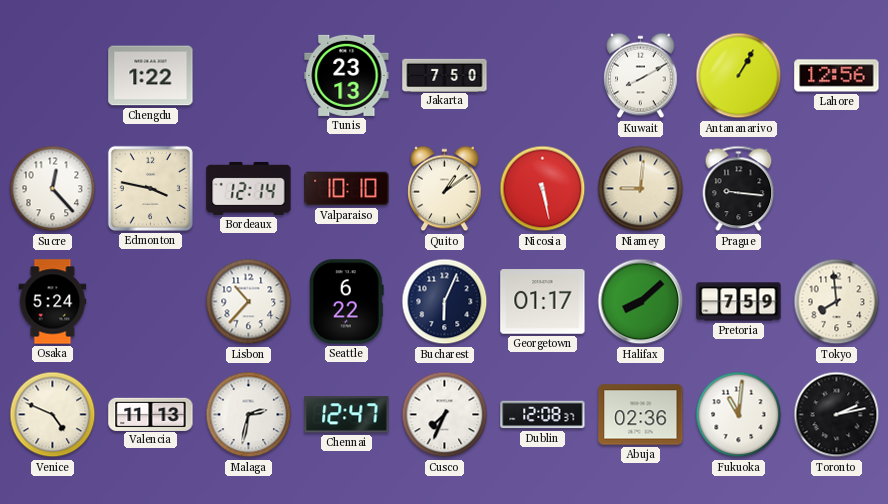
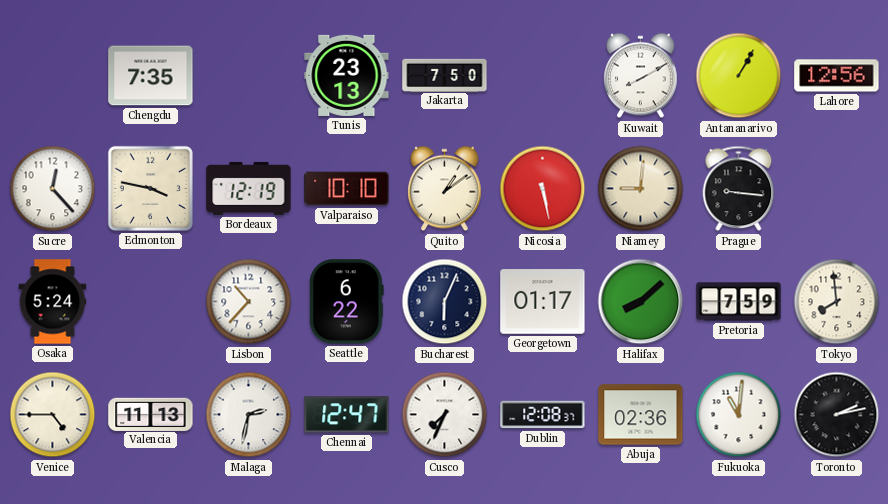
Chengdu: 1:22 -> 7:35 (151, 76)
Bordeaux: 12:14 -> 12:19 (249, 188)
Venice: 4:49 -> 4:45 (53, 415)
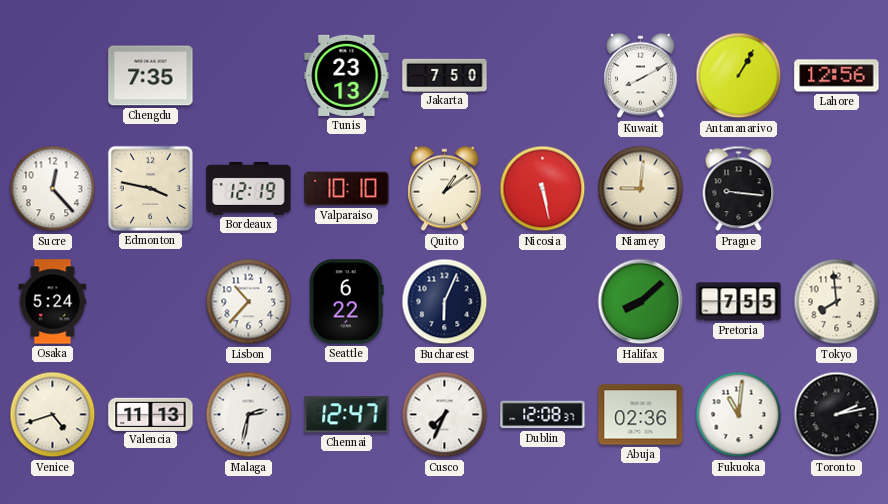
Georgetown: 01:17 -> none (543, 302)
Pretoria: 7:59 -> 7:55 (739, 302)
Venice: 4:45 -> 4:42 (53, 415)
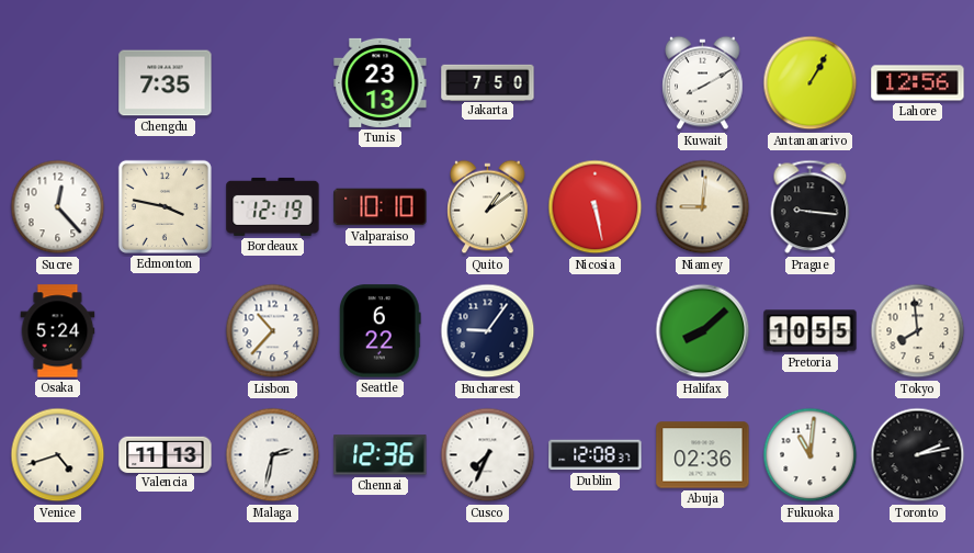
Bucharest: 6:04 -> 9:06 (488, 331)
Pretoria: 7:55 -> 10:55 (811, 331)
Chennai: 12:47 -> 12:36 (381, 455)
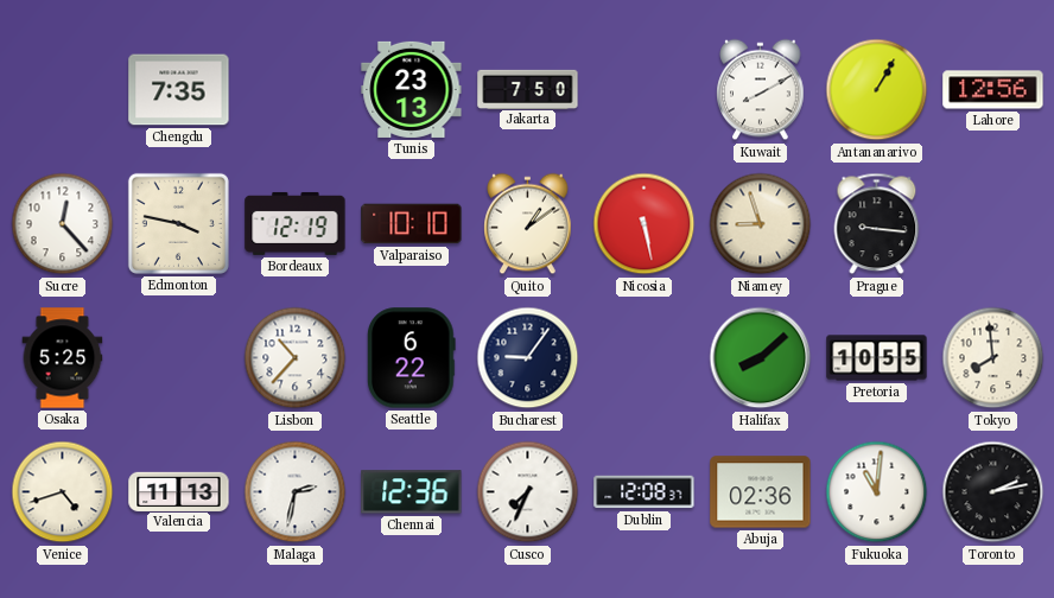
Niamey: 9:01 -> 8:57 (761, 224)
Osaka: 5:24 -> 5:25 (63, 358)
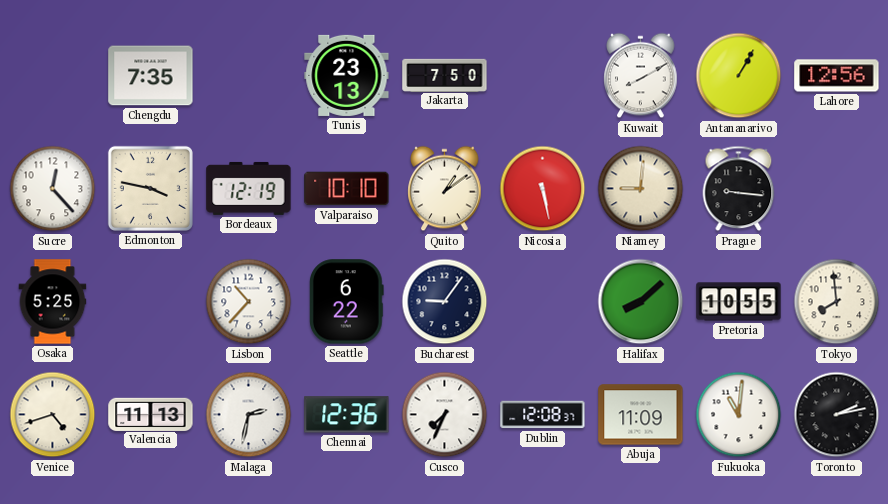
Niamey: 8:57 -> 9:01 (641, 189)
Abuja: 02:36 -> 11:09 (641, 415)
